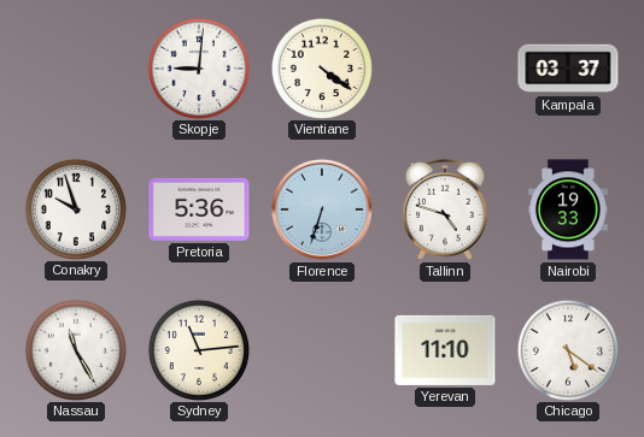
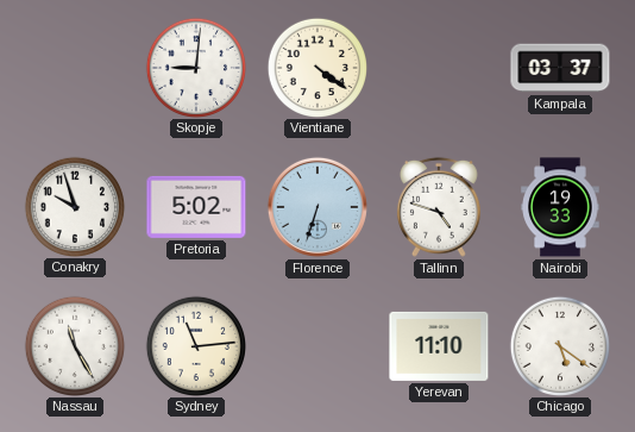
Pretoria: 5:36 -> 5:02 (196, 207)
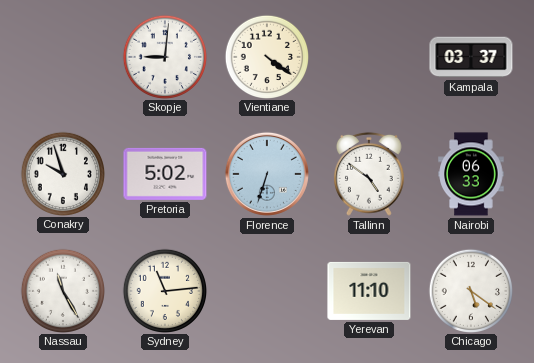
Tallinn: 4:48 -> 4:51 (370, 174)
Nairobi: 19:33 -> 06:33 (471, 174)
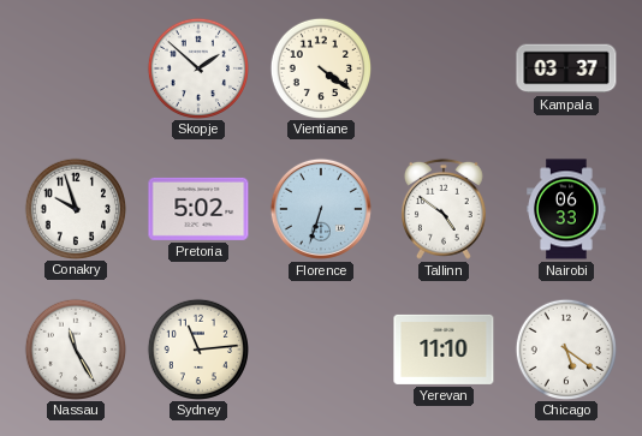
Skopje: 9:01 -> 1:52 (197, 67)
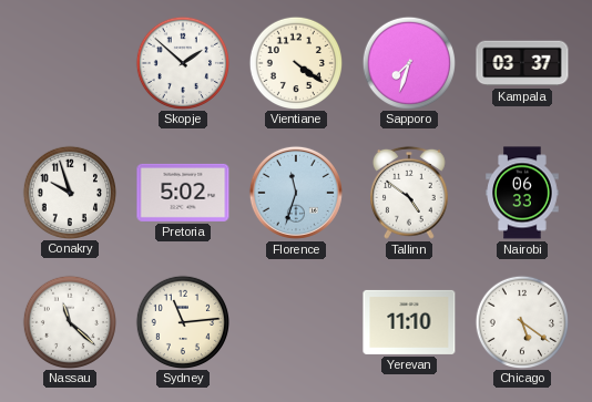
Sapporo: none -> 7:33 (408, 62)
Florence: 6:33 -> 11:33 (296, 193)
Nassau: 11:25 -> 11:22 (69, 321)
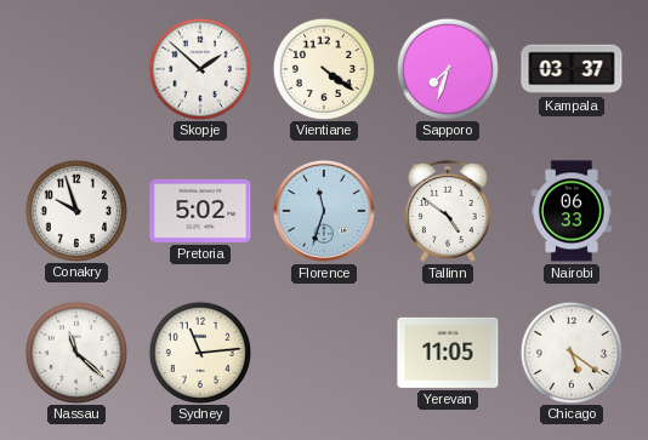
Yerevan: 11:10 -> 11:05 (448, 353)
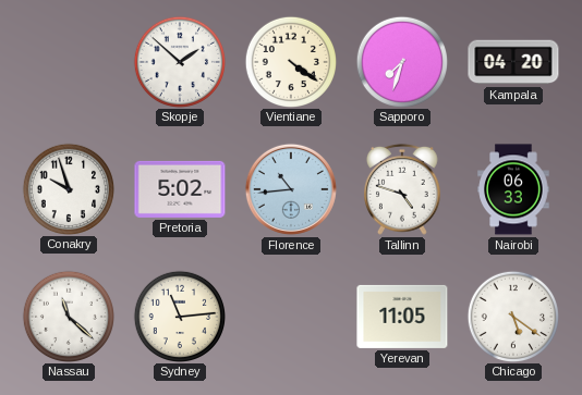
Kampala: 03:37 -> 04:20 (513, 62)
Florence: 11:33 -> 10:44 (291, 189)
Tallinn: 4:51 -> 4:48 (403, 189)
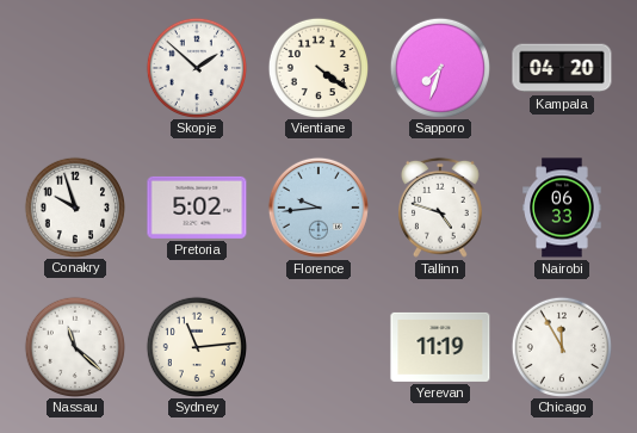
Florence: 10:44 -> 9:44 (318, 208)
Yerevan: 11:05 -> 11:19 (440, 347)
Chicago: 5:21 -> 11:55 (561, 346)
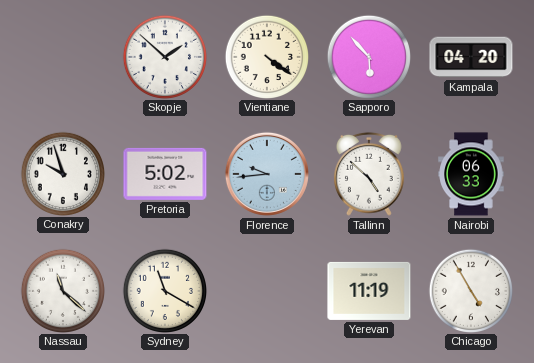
Sapporo: 7:33 -> 5:53 (368, 56)
Tallinn: 4:48 -> 4:52 (370, 174)
Sydney: 11:14 -> 11:20 (164, 290)
Chicago: 11:55 -> 4:55 (470, 290)
